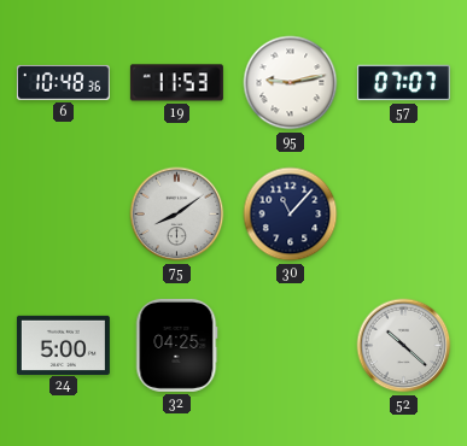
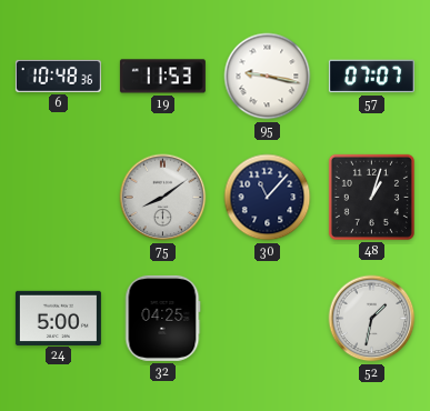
95: 9:13 -> 9:17 (268, 77)
48: none -> 1:03 (371, 197)
52: 10:22 -> 1:32 (372, 319)
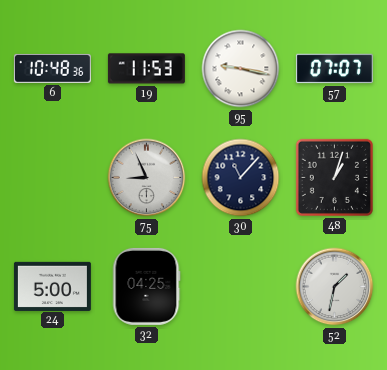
75: 8:09 -> 8:56 (147, 178)
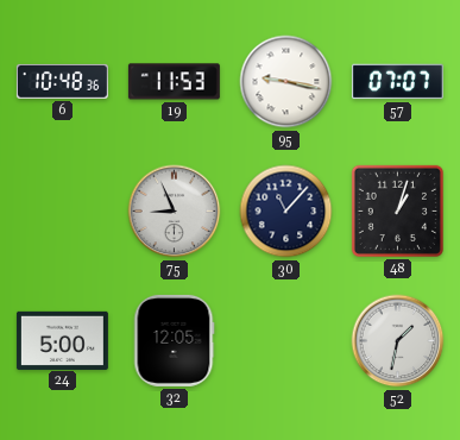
32: 04:25 -> 12:05 (174, 340)
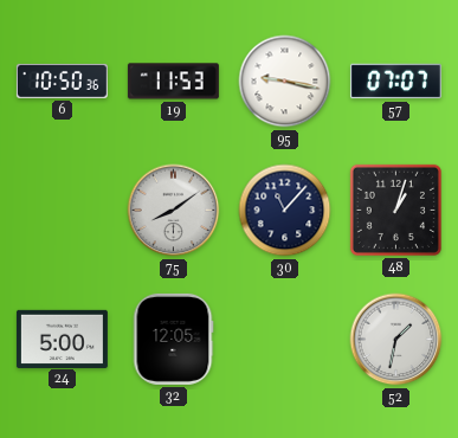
6: 10:48 -> 10:50 (62, 80)
75: 8:56 -> 8:09 (174, 211)
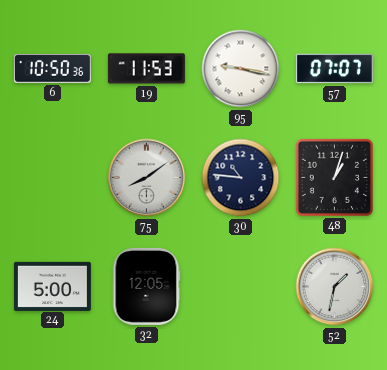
30: 11:07 -> 10:46 (241, 178)
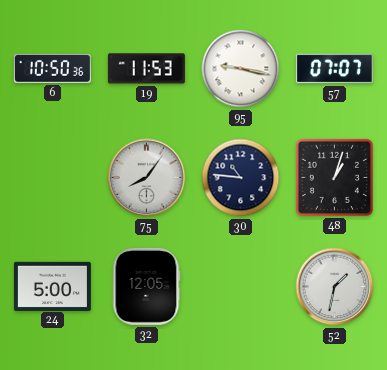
75: 8:09 -> 8:06 (147, 178)
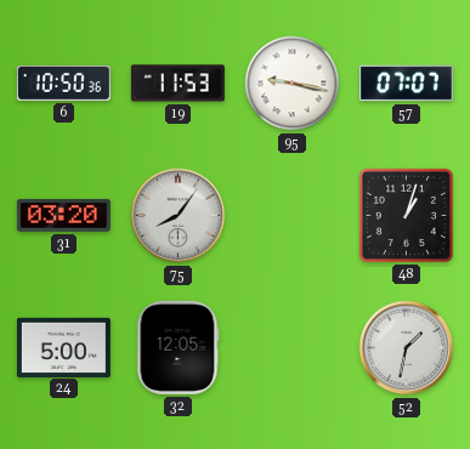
31: none -> 03:20 (63, 215)
30: 10:46 -> none (241, 178)
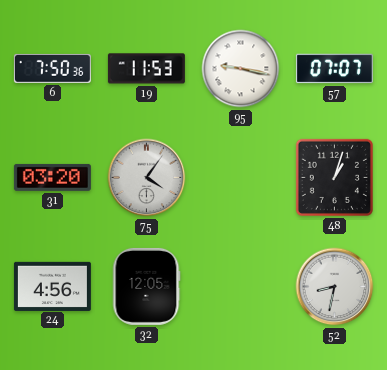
6: 10:50 -> 7:50 (52, 68)
75: 8:06 -> 4:06 (147, 178)
24: 5:00 -> 4:56 (52, 286)
52: 1:32 -> 8:32 (335, 287)
